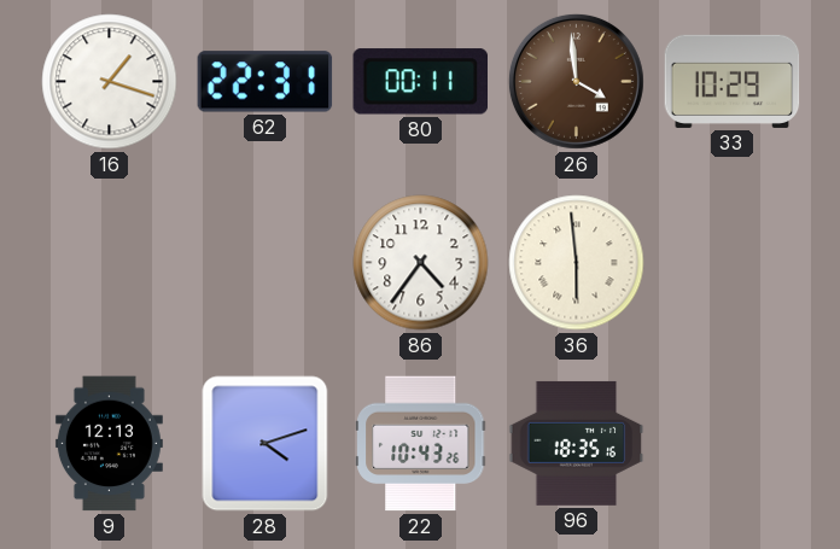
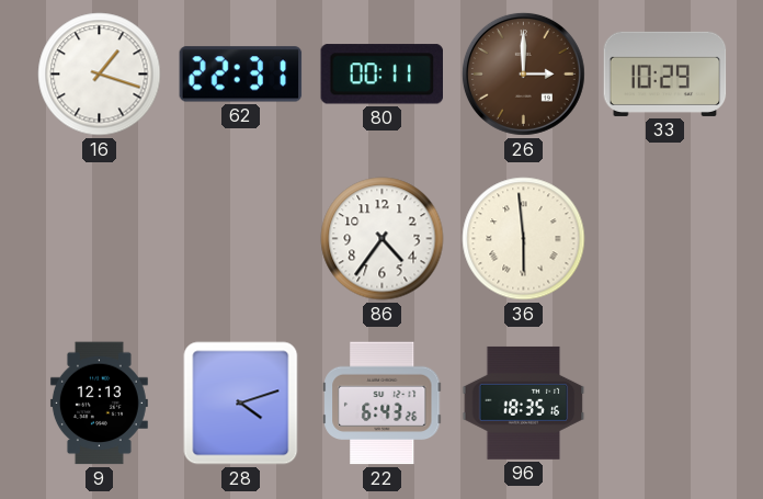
26: 3:59 -> 3:00 (523, 73)
22: 10:43 -> 6:43 (383, 404)
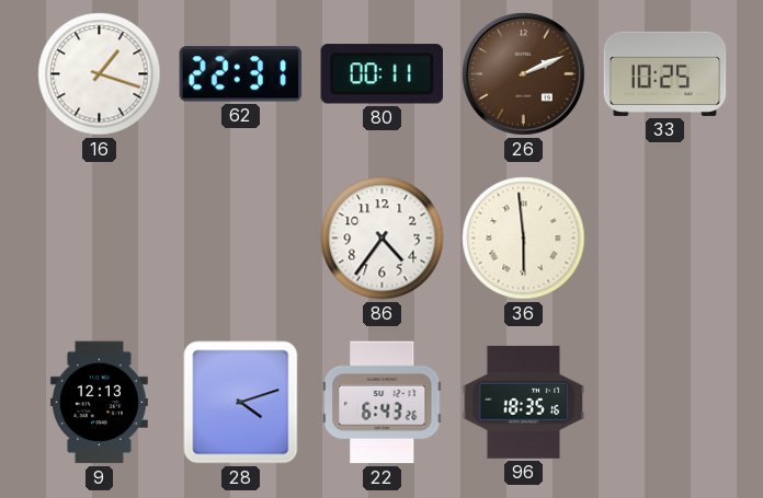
26: 3:00 -> 2:11 (523, 73)
33: 10:29 -> 10:25 (665, 73)
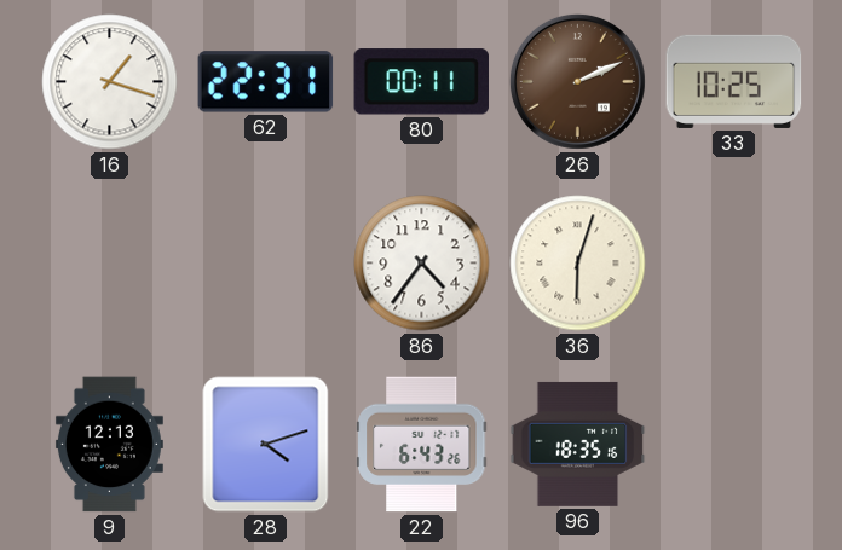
36: 5:59 -> 6:03 (578, 264)
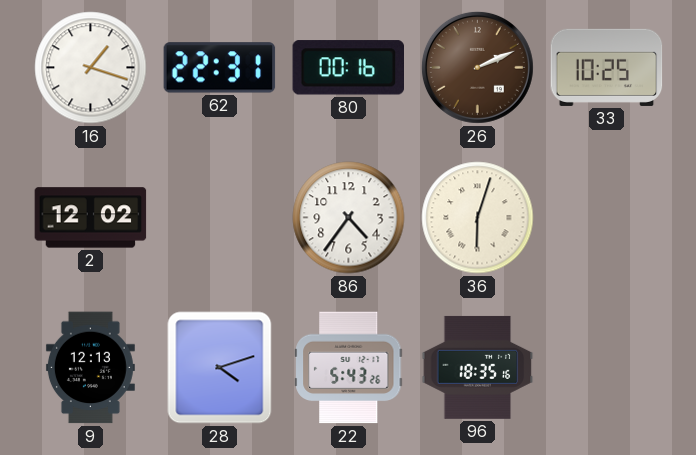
80: 00:11 -> 00:16 (348, 68)
2: none -> 12:02 (91, 218)
22: 6:43 -> 5:43 (349, 368)
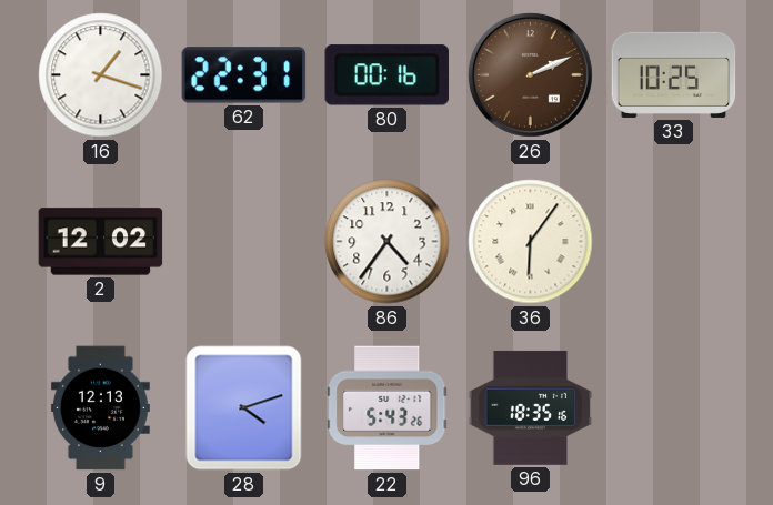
36: 6:03 -> 6:06 (531, 242)
